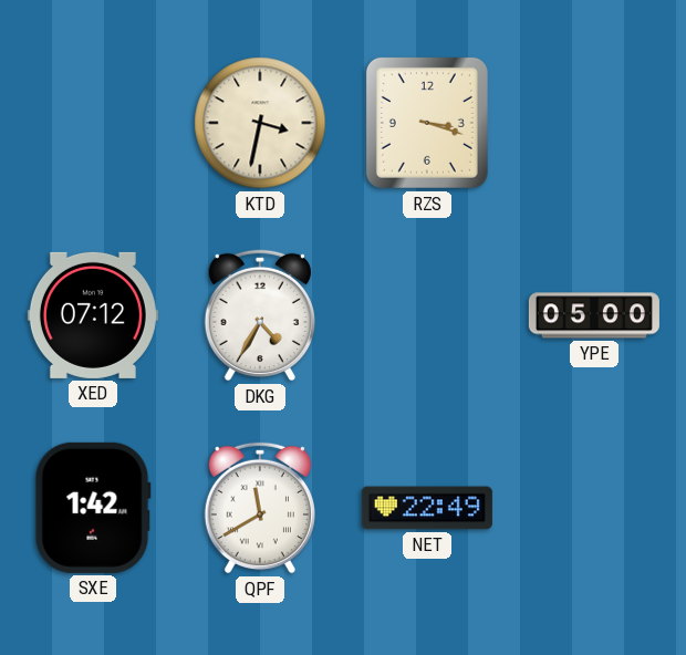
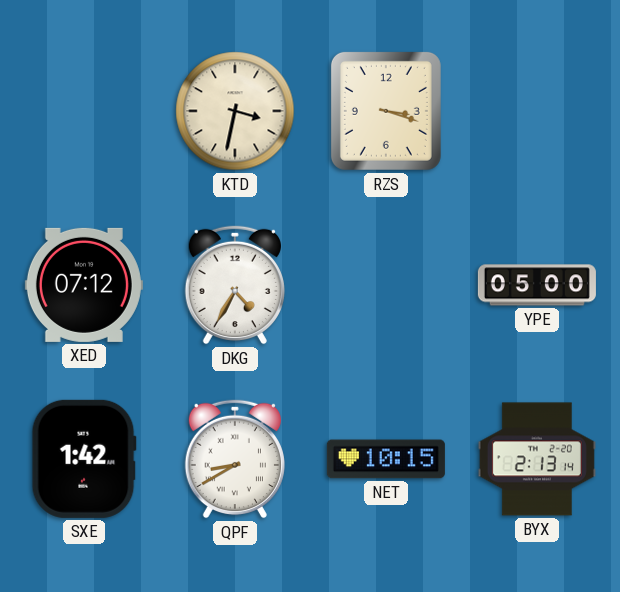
QPF: 11:40 -> 8:40 (235, 459)
NET: 22:49 -> 10:15 (386, 459)
BYX: none -> 2:13 (537, 459)
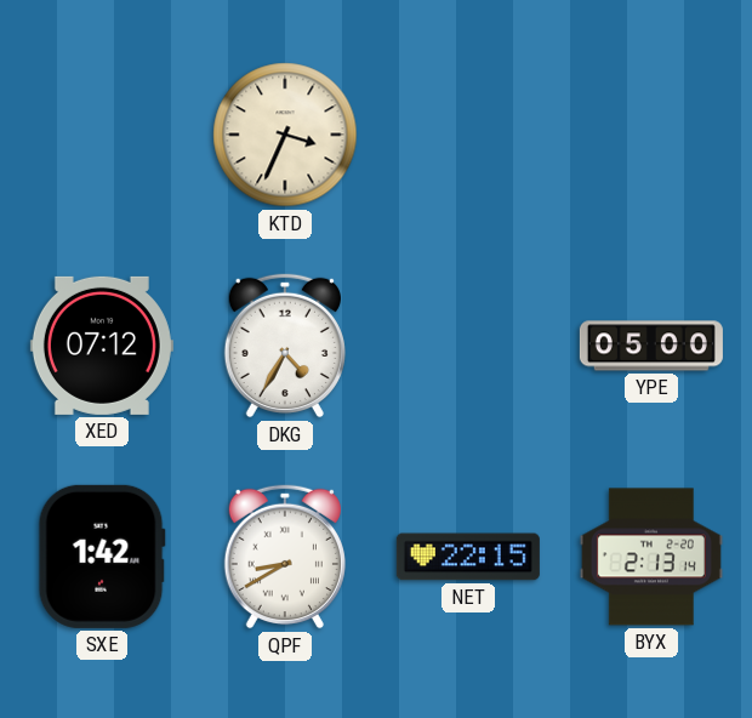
KTD: 3:32 -> 3:34 (285, 135)
RZS: 3:18 -> none (386, 111)
NET: 10:15 -> 22:15 (468, 557)
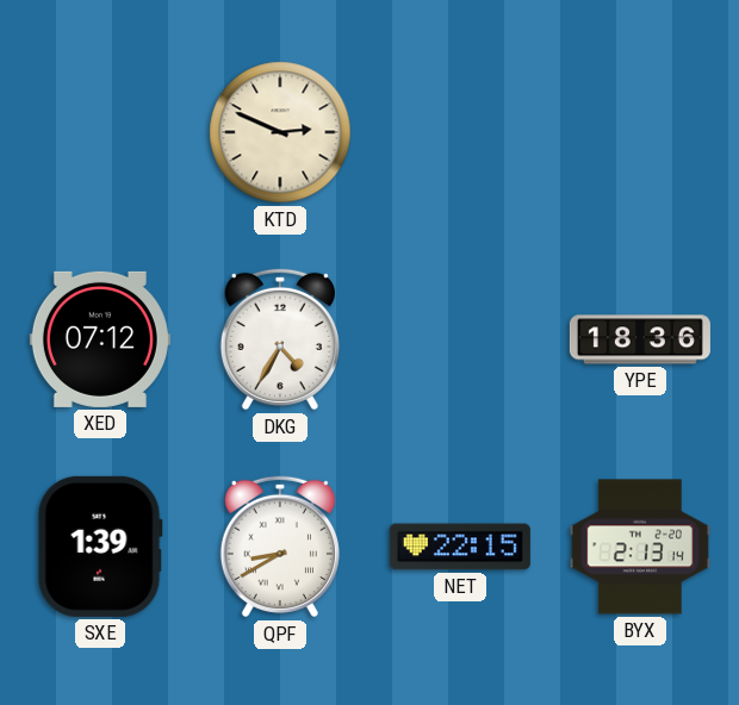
KTD: 3:34 -> 2:49 (280, 132)
YPE: 05:00 -> 18:36 (640, 339)
SXE: 1:42 -> 1:39 (100, 547)
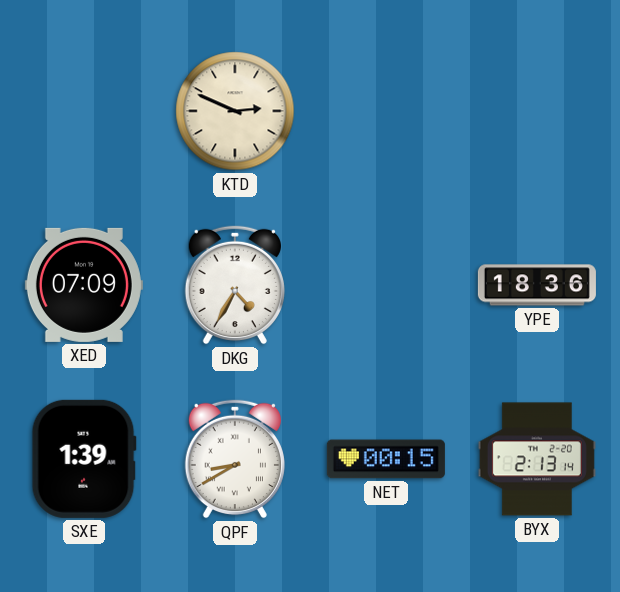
XED: 07:12 -> 07:09 (84, 285)
NET: 22:15 -> 00:15 (386, 459)
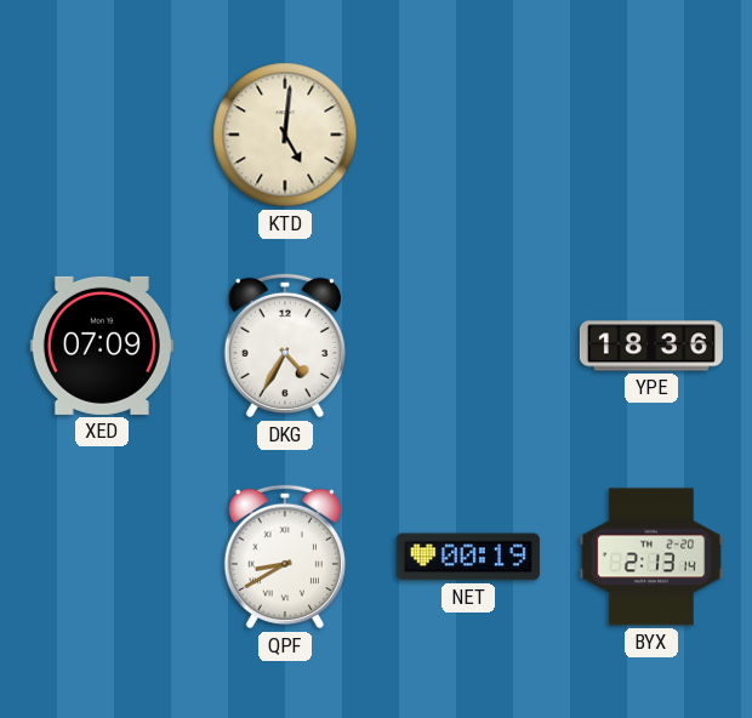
KTD: 2:49 -> 5:01 (285, 135)
SXE: 1:39 -> none (84, 459)
NET: 00:15 -> 00:19 (468, 557)
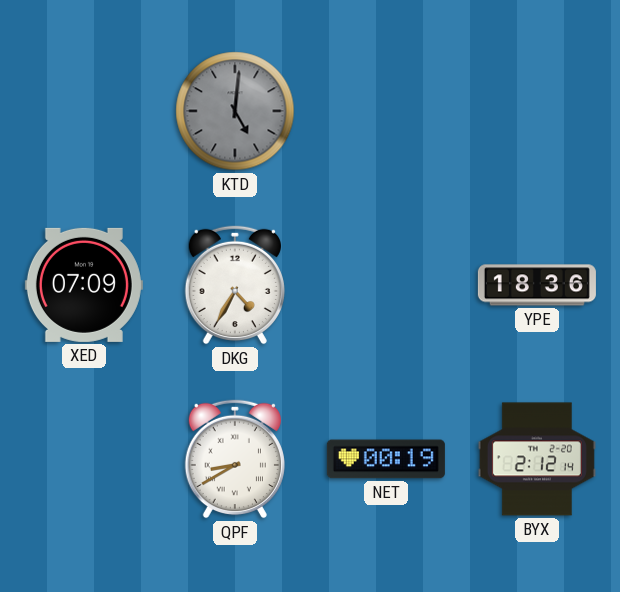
KTD dial: cream -> grey (235, 111)
BYX: 2:13 -> 2:12 (537, 459)
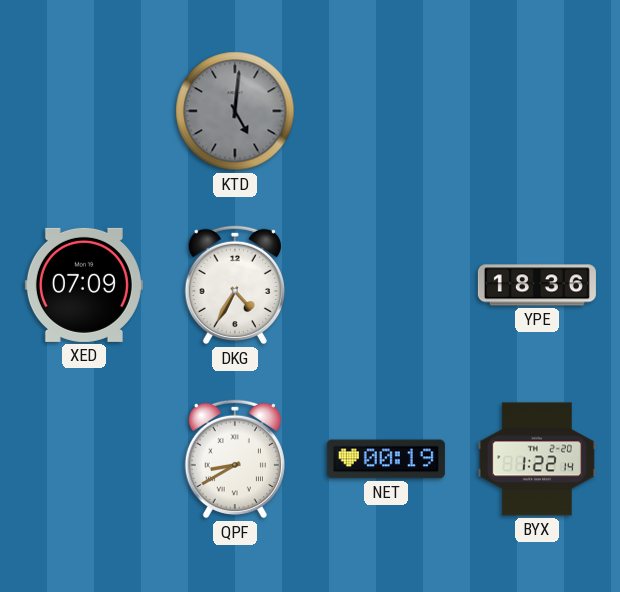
BYX: 2:12 -> 1:22 (537, 459)
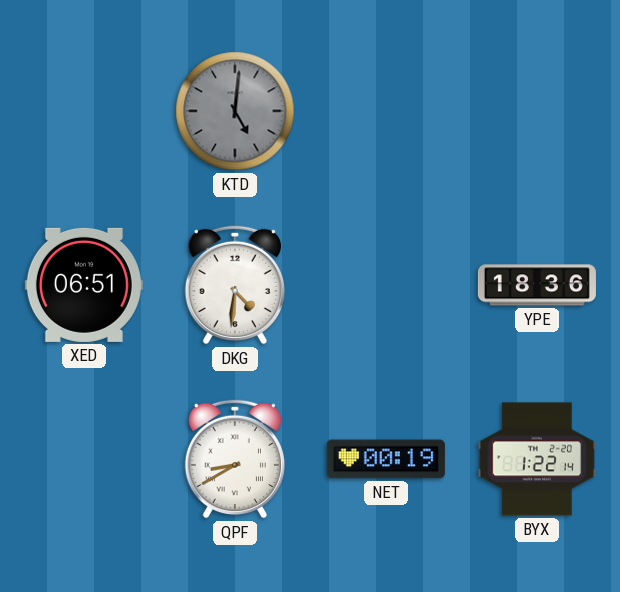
XED: 07:09 -> 06:51 (84, 285)
DKG: 4:35 -> 4:31 (235, 285)
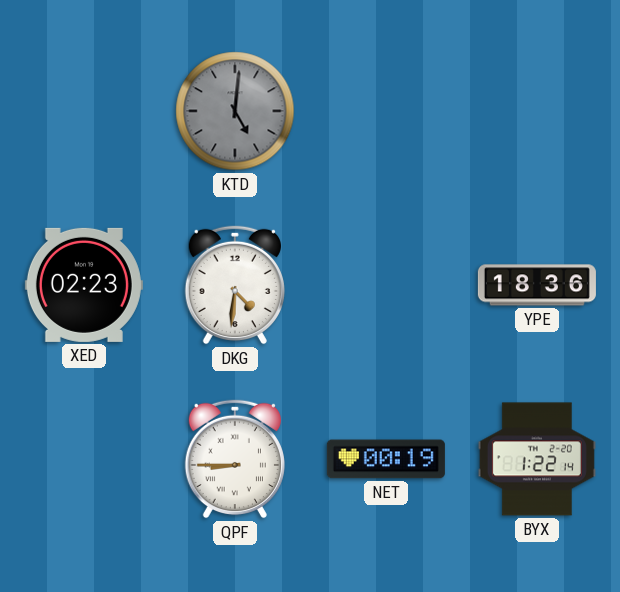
XED: 06:51 -> 02:23 (84, 285)
QPF: 8:40 -> 8:45 (235, 459)
